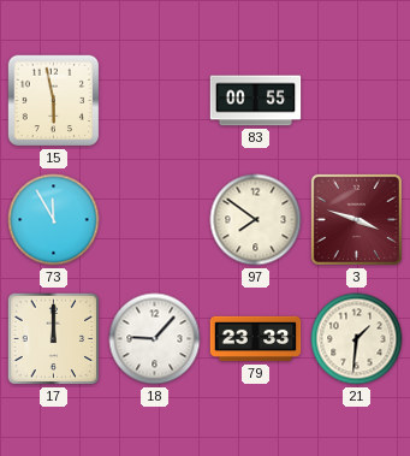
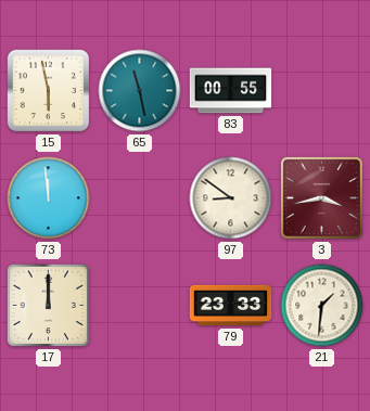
65: none -> 11:28 (140, 91)
73: 11:55 -> 11:59 (49, 198)
97: 7:51 -> 8:51 (231, 198)
3: 3:48 -> 3:43 (321, 197)
18: 9:07 -> none (155, 339)
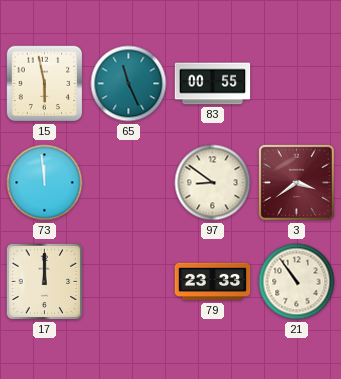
65: 11:28 -> 11:26 (129, 84)
3: 3:43 -> 3:39 (296, 182)
21: 1:31 -> 10:54 (297, 282)
